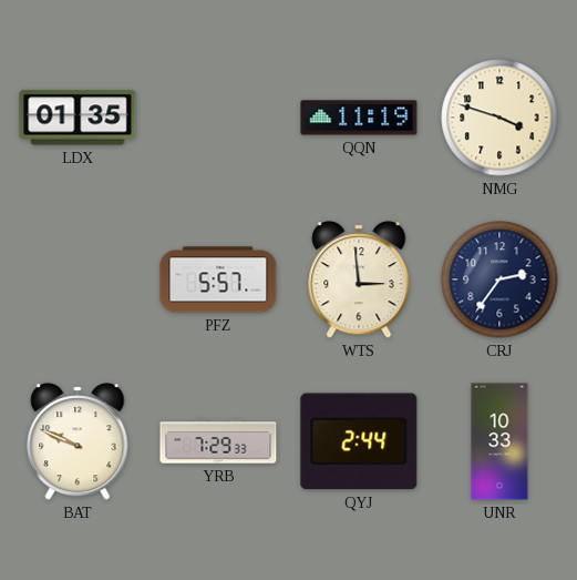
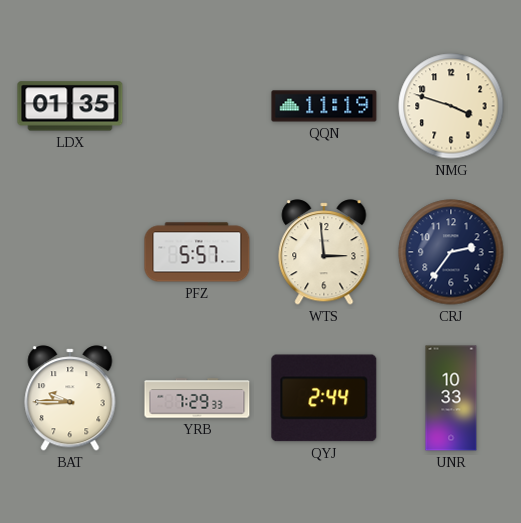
BAT: 9:49 -> 9:45 (70, 398)
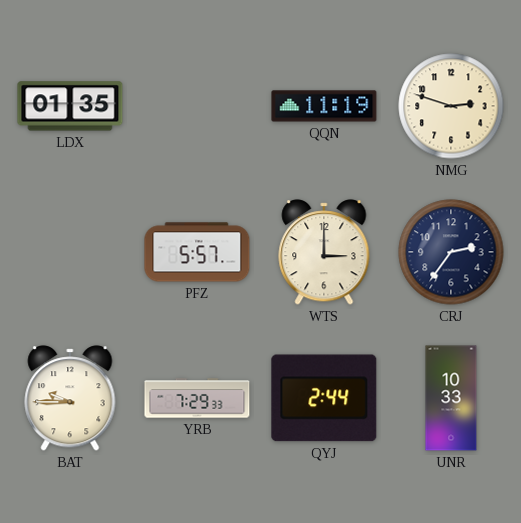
NMG: 3:48 -> 2:48 (451, 106)
WTS: 2:59 -> 3:00 (324, 252)
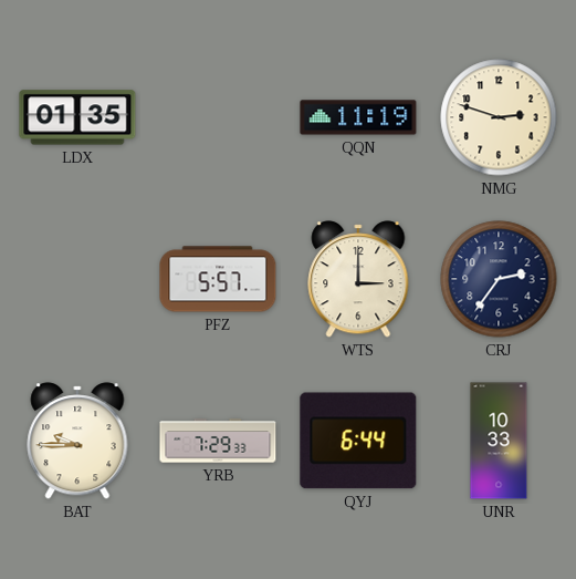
QYJ: 2:44 -> 6:44 (358, 441)
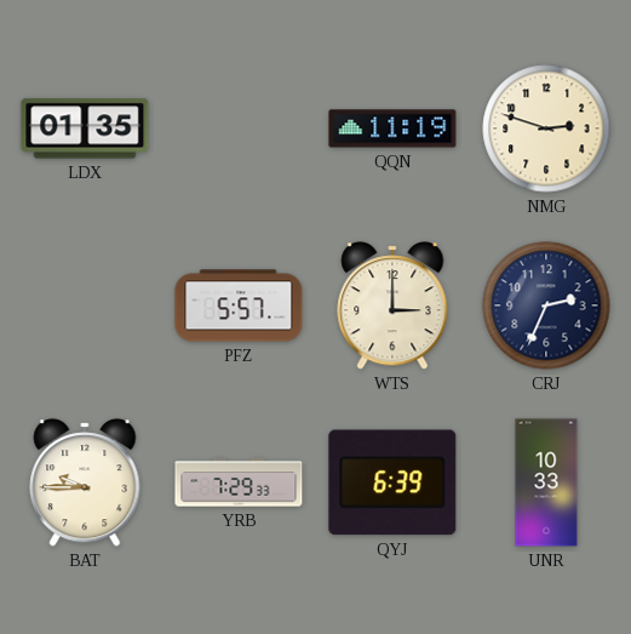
CRJ: 2:36 -> 2:34 (546, 305)
QYJ: 6:44 -> 6:39 (392, 482)
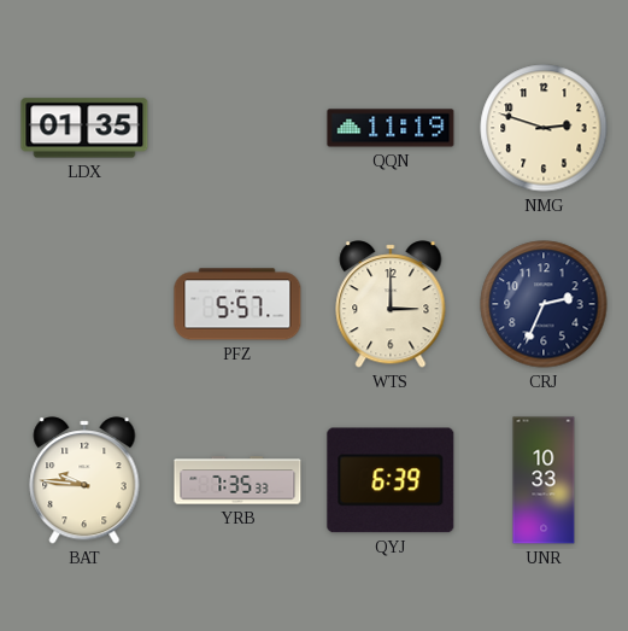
BAT: 9:45 -> 9:46 (84, 480)
YRB: 7:29 -> 7:35 (237, 480)
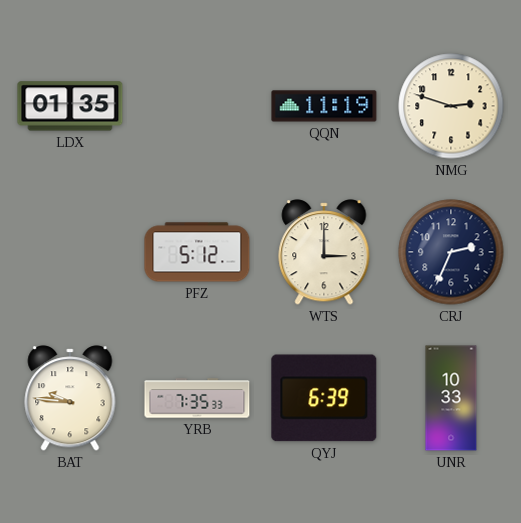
PFZ: 5:57 -> 5:12 (197, 252)
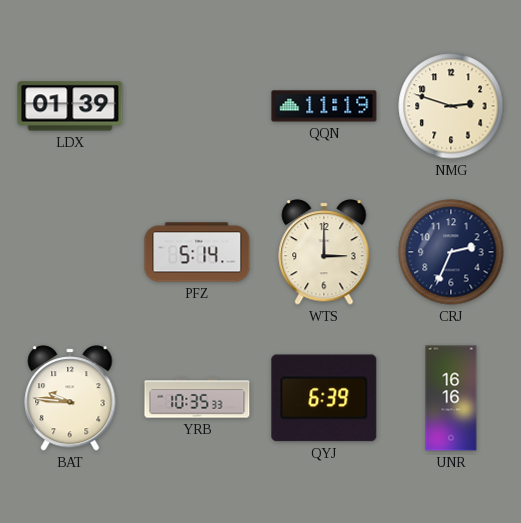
LDX: 01:35 -> 01:39 (70, 106)
PFZ: 5:12 -> 5:14 (197, 252)
YRB: 7:35 -> 10:35 (197, 398)
UNR: 10:33 -> 16:16 (451, 398)
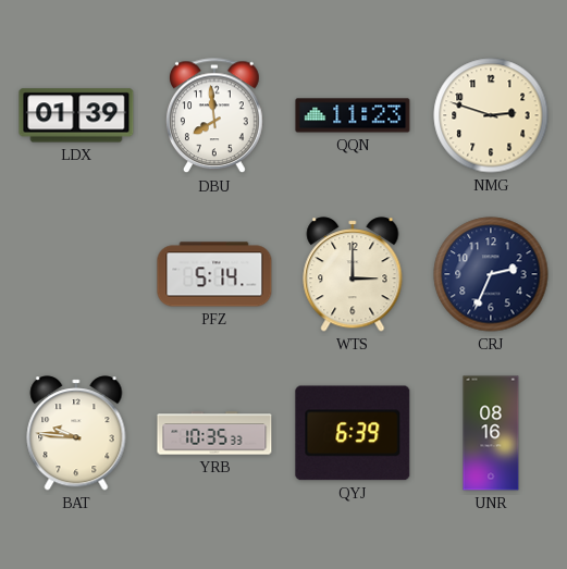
DBU: none -> 7:59 (215, 116)
QQN: 11:19 -> 11:23 (353, 115)
UNR: 16:16 -> 08:16 (491, 433)
